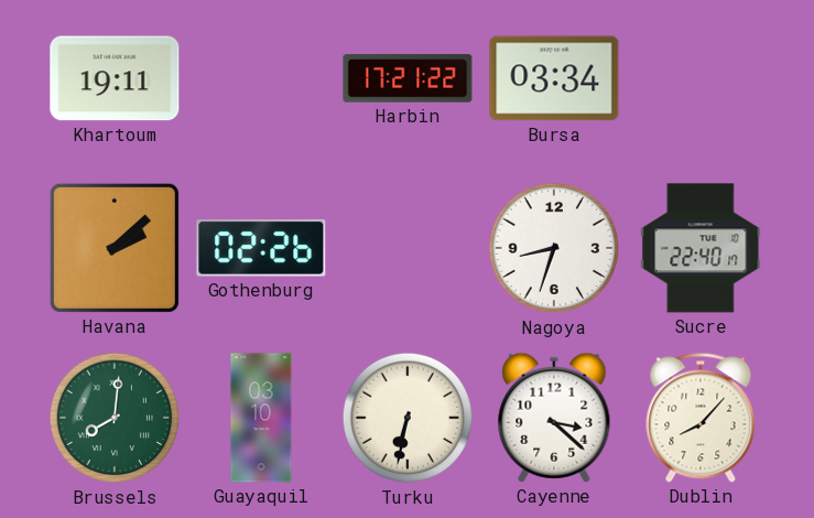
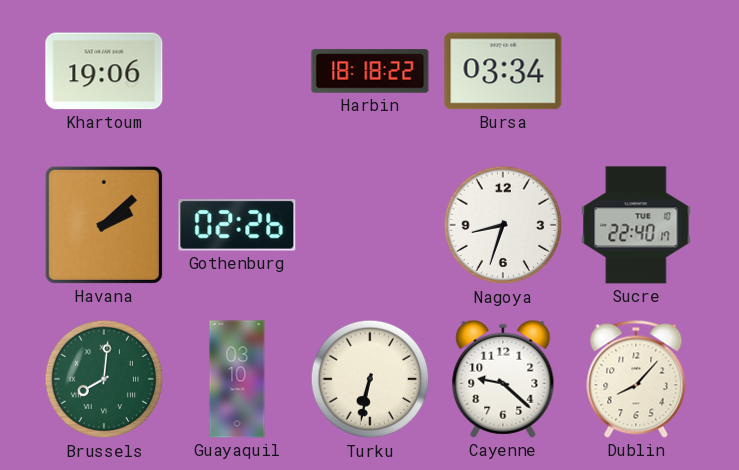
Khartoum: 19:11 -> 19:06 (104, 71)
Harbin: 17:21 -> 18:18 (370, 71)
Cayenne: 3:22 -> 9:22 (503, 379)
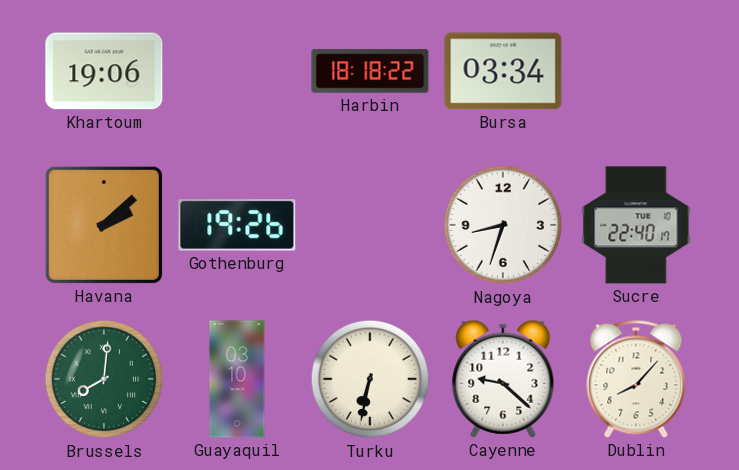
Gothenburg: 02:26 -> 19:26 (237, 226)
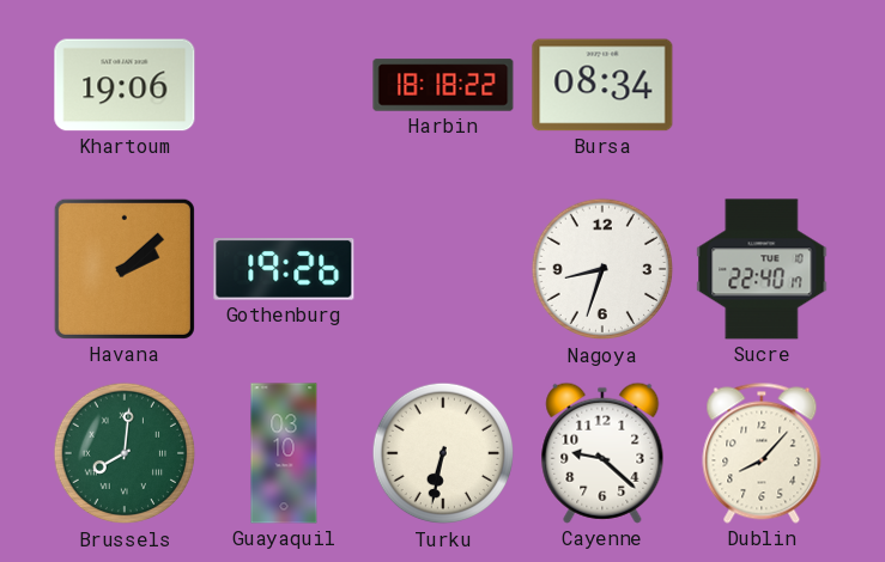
Bursa: 03:34 -> 08:34 (602, 85)
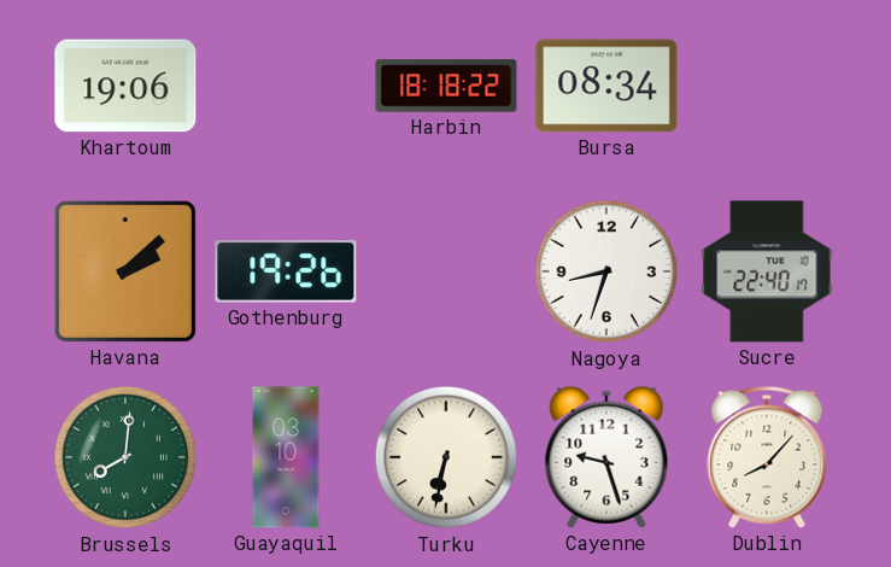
Cayenne: 9:22 -> 9:27 (606, 457)
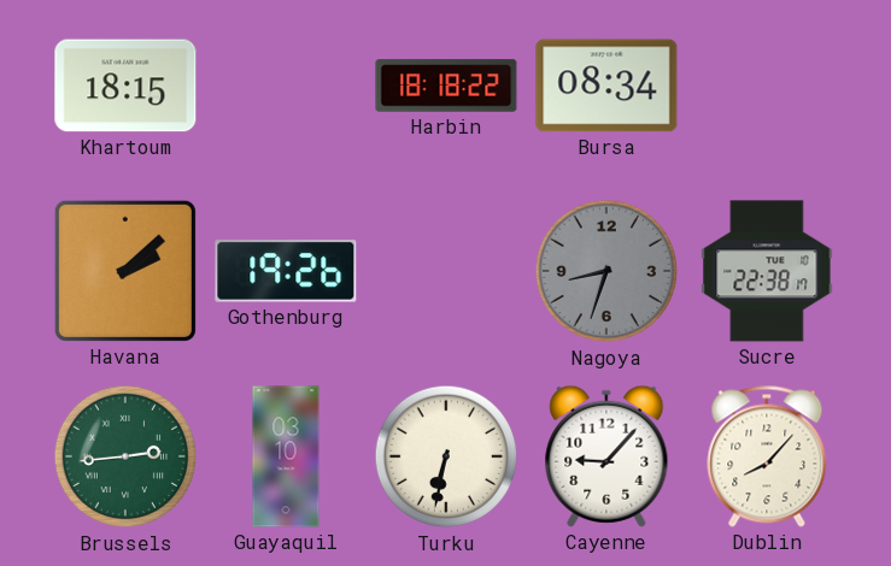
Khartoum: 19:06 -> 18:15 (125, 86)
Nagoya dial: white -> grey (606, 271)
Sucre: 22:40 -> 22:38 (767, 271)
Brussels: 8:01 -> 2:44 (125, 456)
Cayenne: 9:27 -> 9:07 (606, 456)
